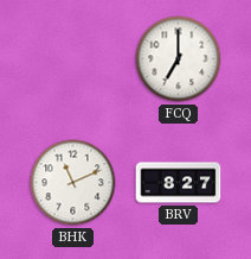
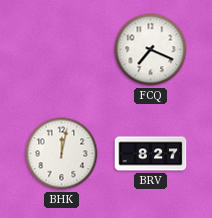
FCQ: 7:00 -> 7:19 (151, 50)
BHK: 11:11 -> 12:02 (62, 154)
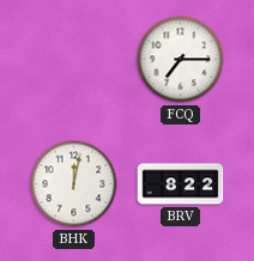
FCQ: 7:19 -> 7:15 (181, 60)
BRV: 8:27 -> 8:22 (181, 184)
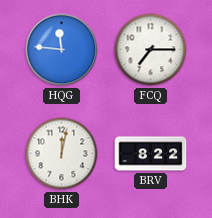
HQG: none -> 11:46 (62, 50)
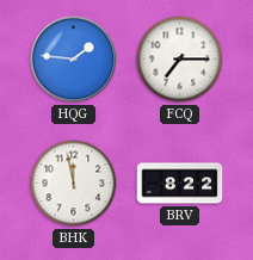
HQG: 11:46 -> 1:46 (74, 60)
BHK: 12:02 -> 11:58 (74, 184)
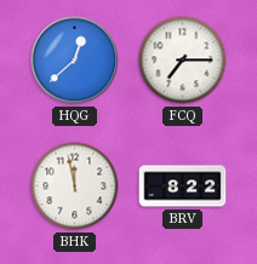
HQG: 1:46 -> 12:38 (75, 61)
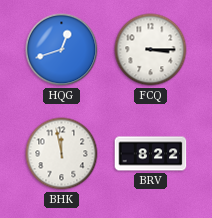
HQG: 12:38 -> 12:42 (62, 50)
FCQ: 7:15 -> 3:15 (151, 50)
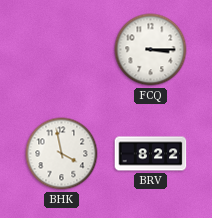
HQG: 12:42 -> none (62, 50)
BHK: 11:58 -> 3:58 (62, 154)
